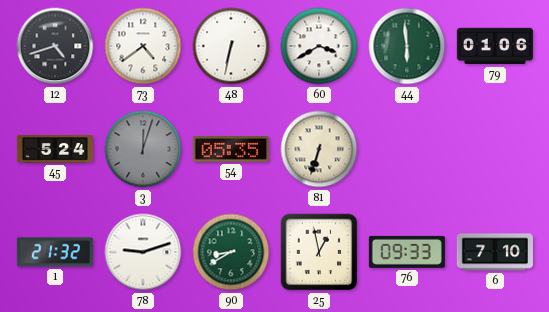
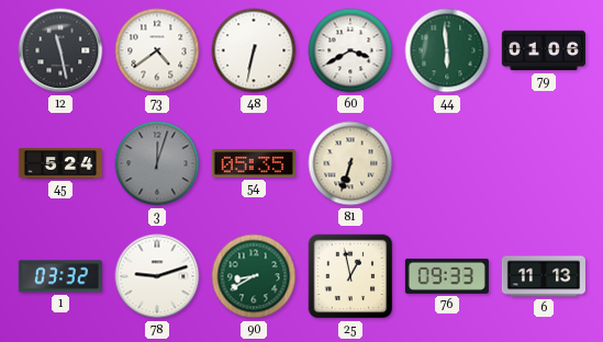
12: 4:42 -> 11:28 (60, 50)
1: 21:32 -> 03:32 (60, 276)
6: 7:10 -> 11:13 (544, 276)
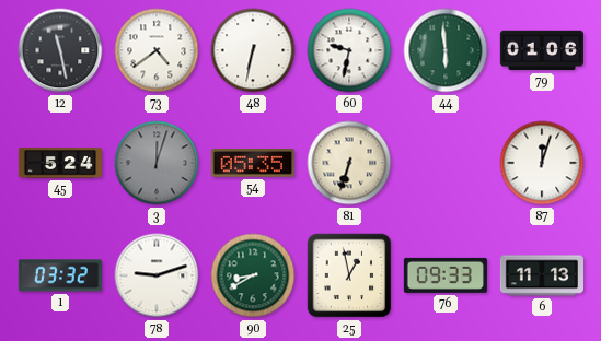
60: 3:40 -> 9:32 (349, 50)
87: none -> 12:03 (542, 163)
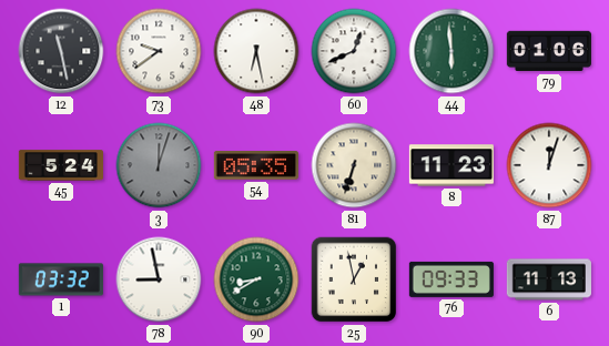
73: 4:39 -> 9:39 (159, 51)
48: 6:32 -> 6:28 (256, 51)
60: 9:32 -> 12:41 (354, 51)
8: none -> 11:23 (450, 165)
78: 9:12 -> 8:58 (159, 279)
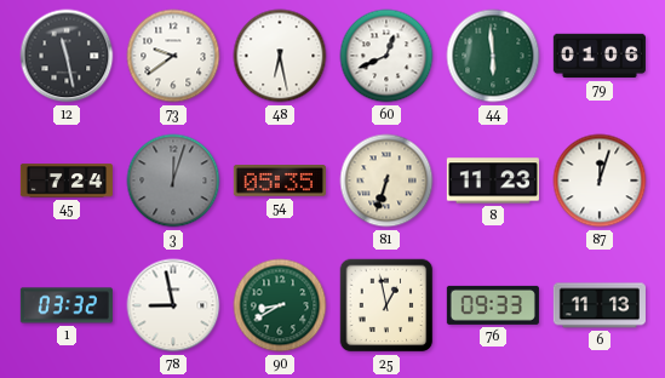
45: 5:24 -> 7:24 (67, 181)
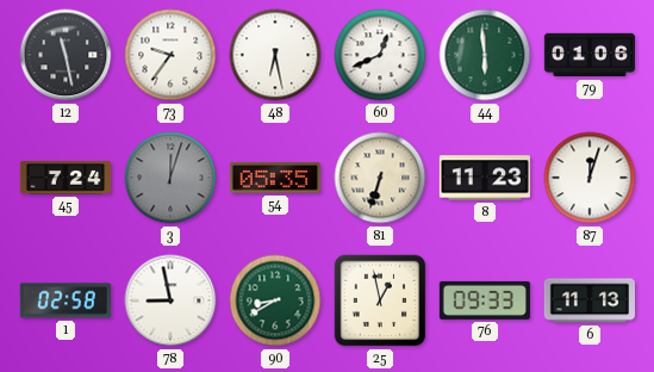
73: 9:39 -> 9:36 (170, 55)
1: 03:32 -> 02:58 (66, 300)
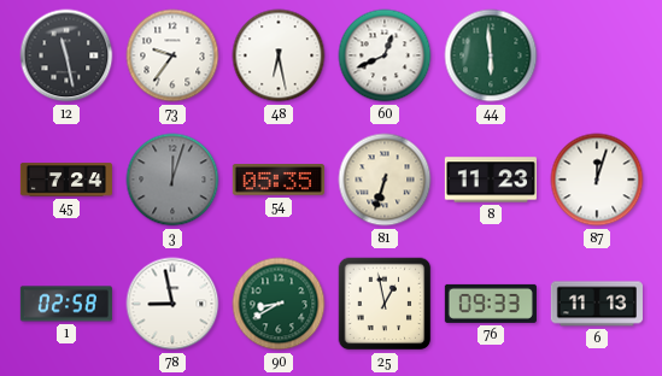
79: 01:06 -> none (590, 55)
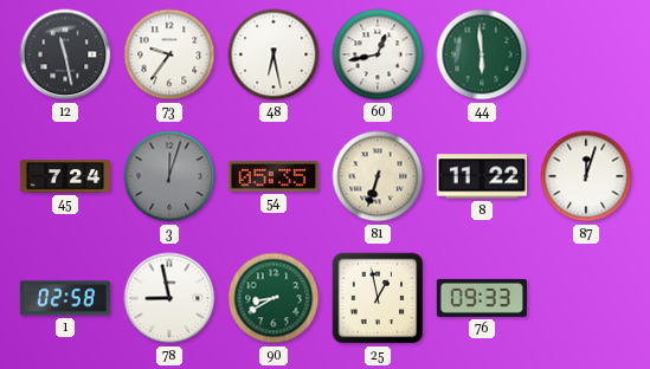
60: 12:41 -> 12:43 (378, 54)
8: 11:23 -> 11:22 (481, 176)
6: 11:13 -> none (597, 304)
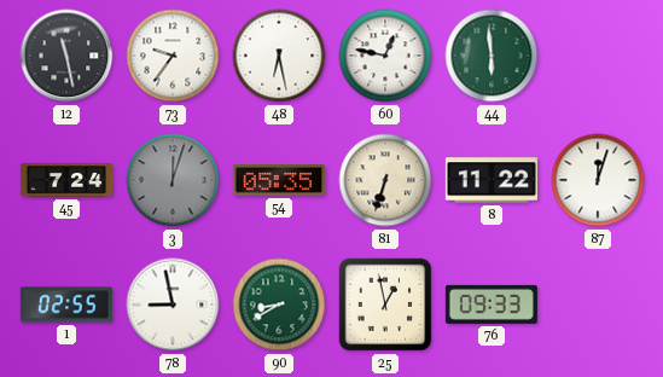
60: 12:43 -> 12:47 (385, 56)
1: 02:58 -> 02:55 (66, 304)
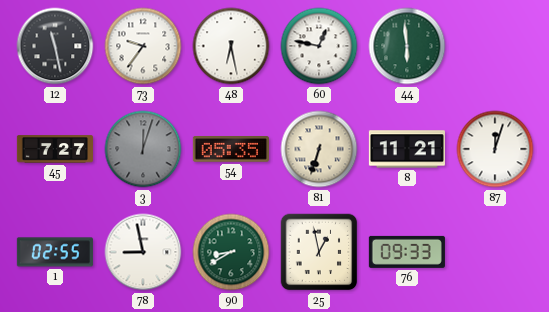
45: 7:24 -> 7:27 (55, 149)
8: 11:22 -> 11:21 (406, 149)
